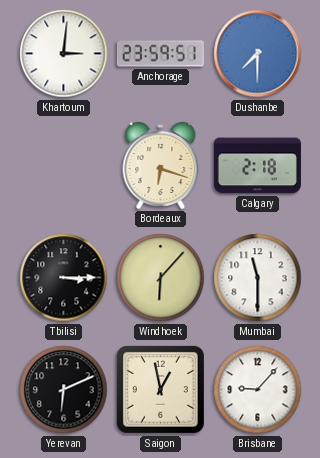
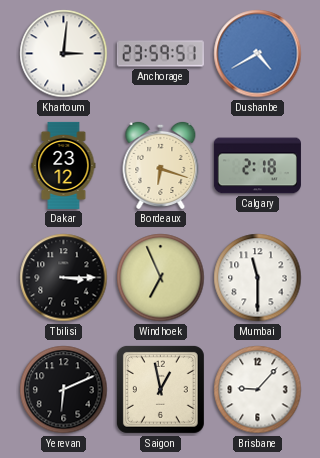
Dushanbe: 7:30 -> 4:40 (258, 54)
Dakar: none -> 23:12 (64, 165)
Windhoek: 6:07 -> 6:56 (161, 278)
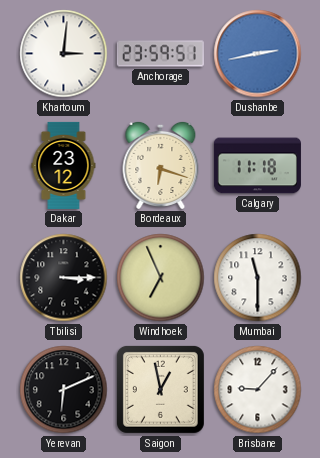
Dushanbe: 4:40 -> 2:43 (258, 54)
Calgary: 2:18 -> 11:18 (257, 166)
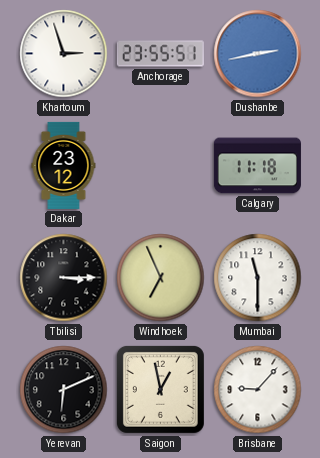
Khartoum: 3:01 -> 2:57 (64, 54)
Anchorage: 23:59 -> 23:55 (160, 54)
Bordeaux: 6:18 -> none (161, 165)
